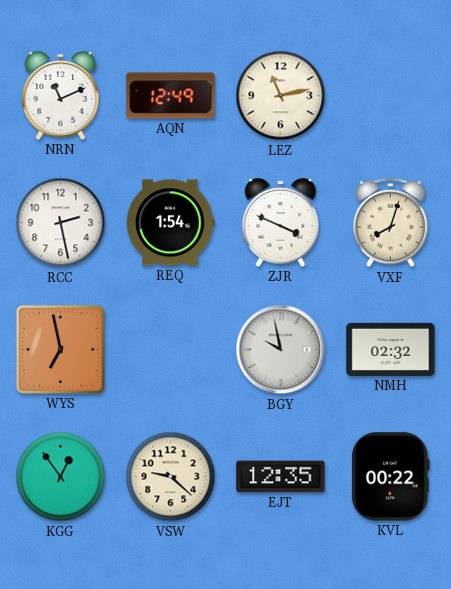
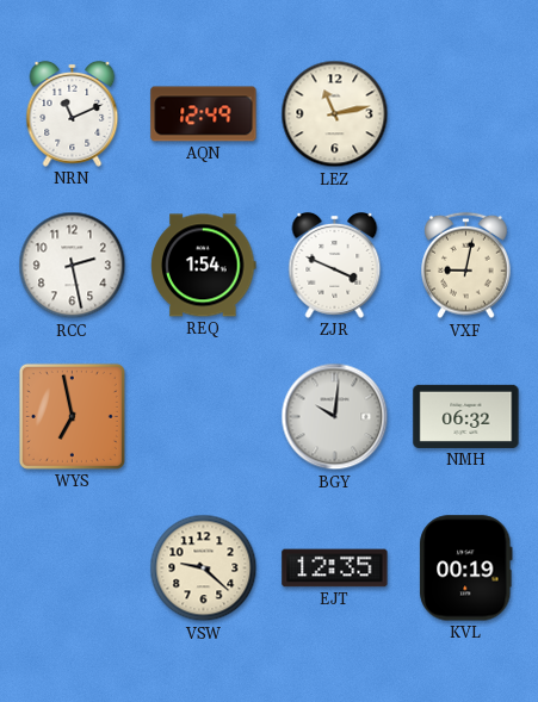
VXF: 8:03 -> 9:02 (466, 266)
BGY: 9:58 -> 10:01 (335, 417)
NMH: 02:32 -> 06:32 (466, 416)
KGG: 12:54 -> none (61, 477)
KVL: 00:22 -> 00:19 (466, 569)
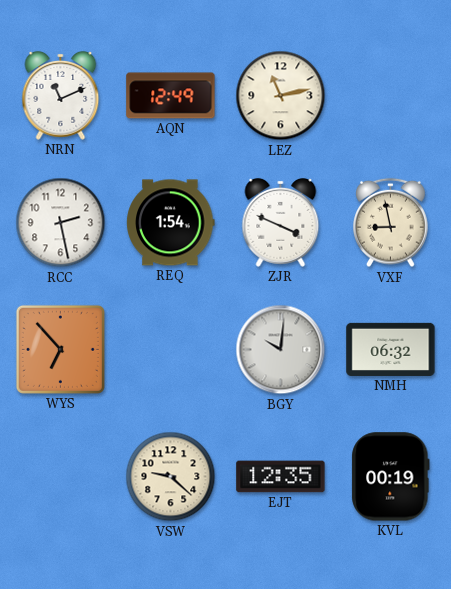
VXF: 9:02 -> 8:58 (391, 223)
WYS: 6:58 -> 6:53 (60, 349)
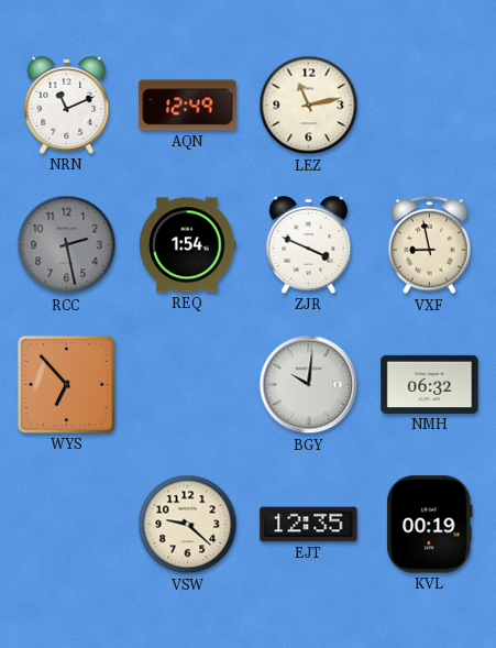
RCC dial: white -> grey (67, 245)
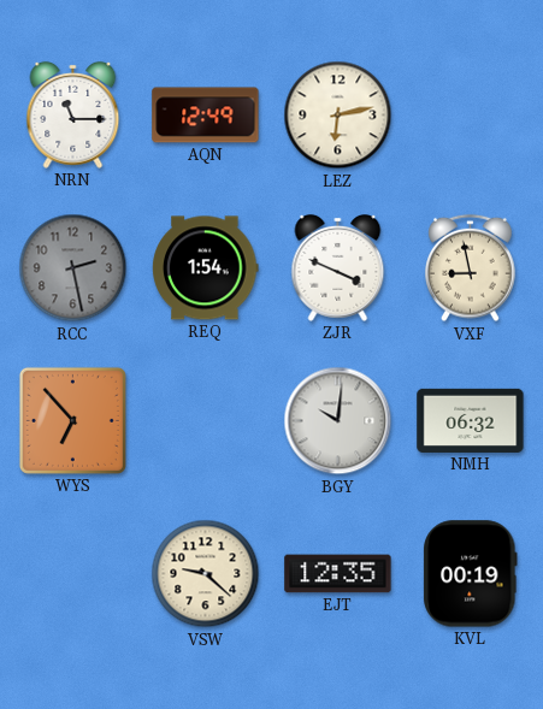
NRN: 11:11 -> 11:15 (73, 114)
LEZ: 11:13 -> 6:13 (338, 116)
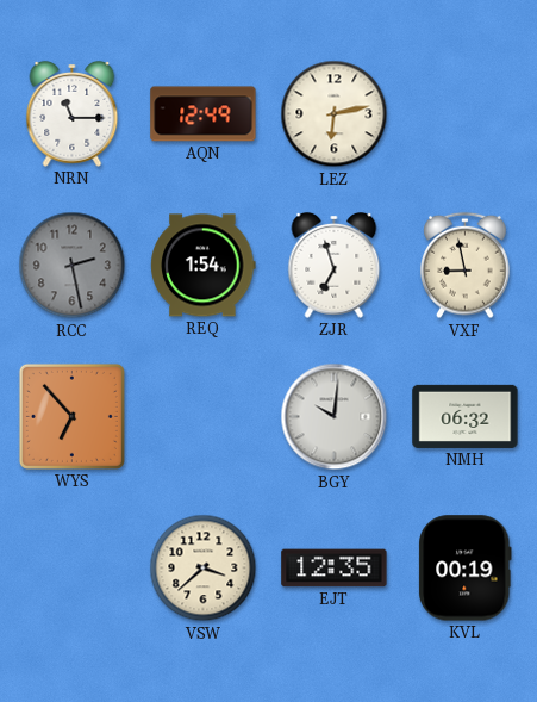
ZJR: 3:49 -> 6:57 (335, 265)
VSW: 9:22 -> 3:38 (204, 569)
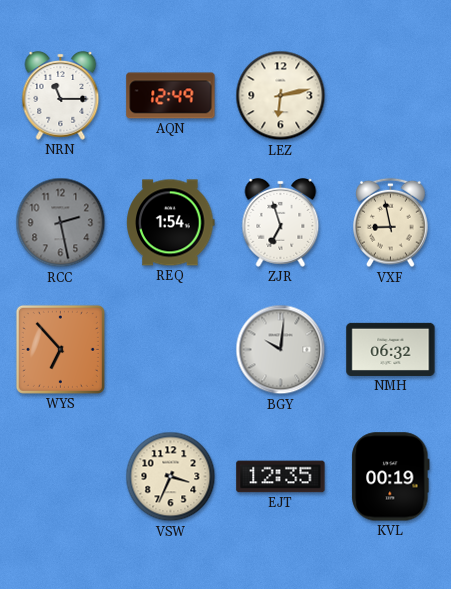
VSW: 3:38 -> 3:34 (171, 477)
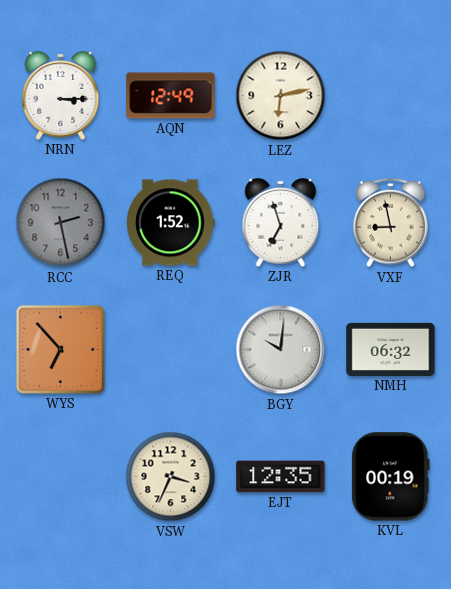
NRN: 11:15 -> 3:15 (61, 95)
REQ: 1:54 -> 1:52 (171, 223)
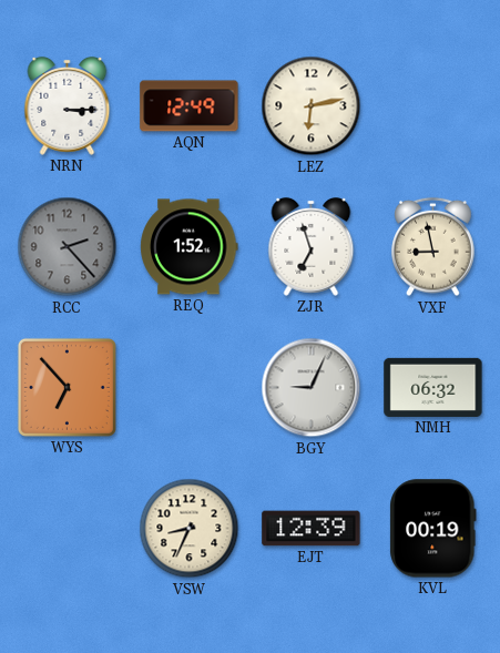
RCC: 2:28 -> 2:23 (68, 247)
BGY: 10:01 -> 9:04 (312, 388)
VSW: 3:34 -> 8:34 (190, 529)
EJT: 12:35 -> 12:39 (312, 529)
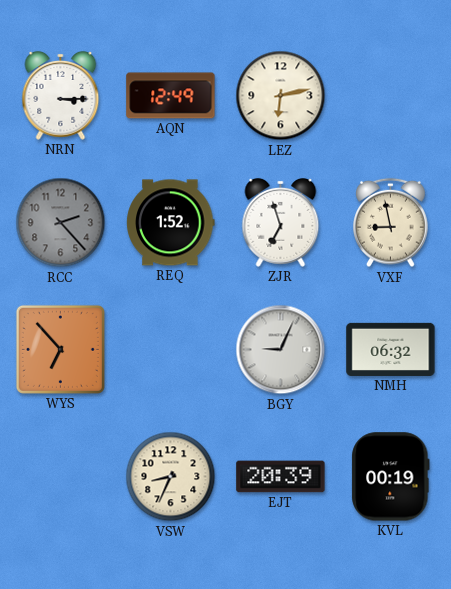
EJT: 12:39 -> 20:39 (281, 477)
